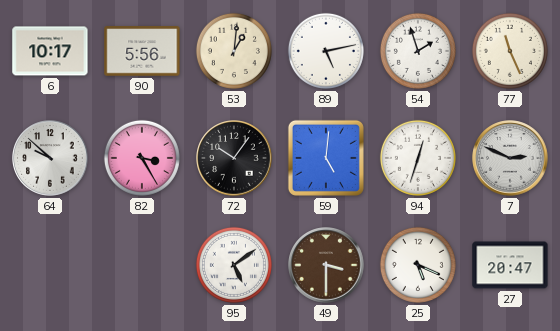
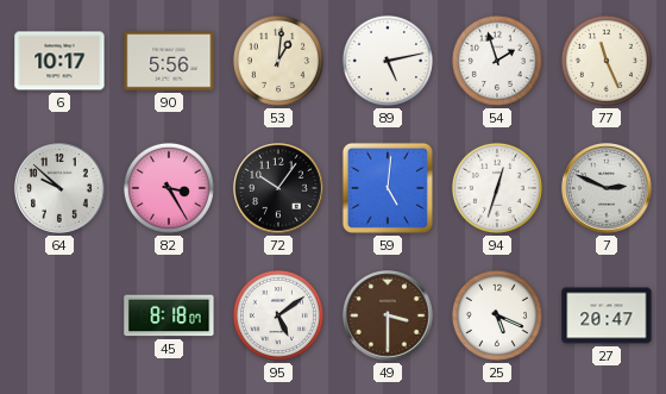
45: none -> 8:18 (169, 315)
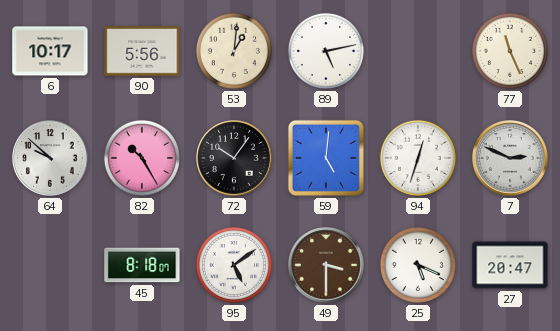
54: 1:57 -> none (497, 61)
82: 3:25 -> 10:25 (142, 158)
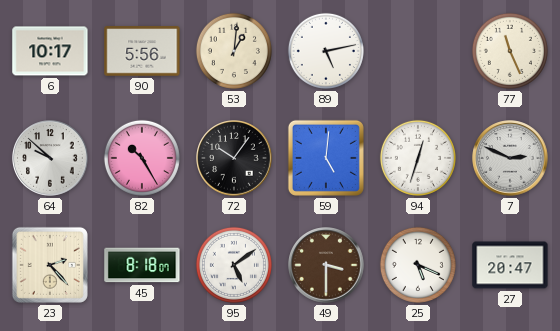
23: none -> 2:23 (50, 265)
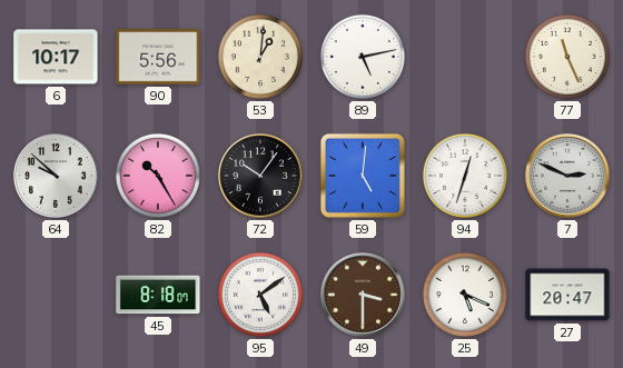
23: 2:23 -> none (50, 265)
